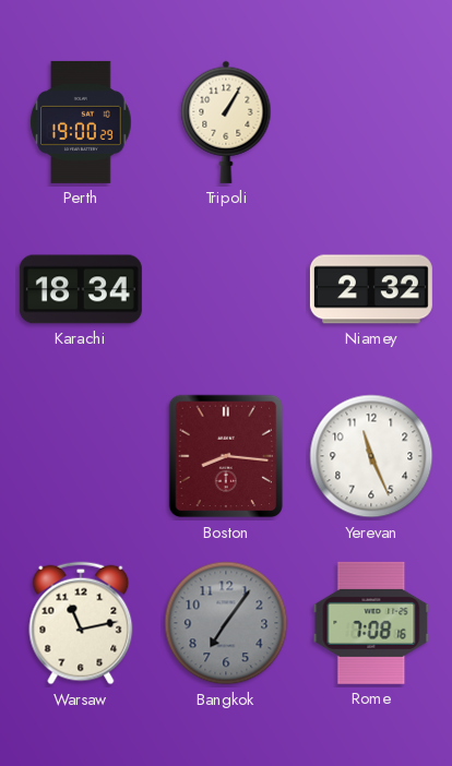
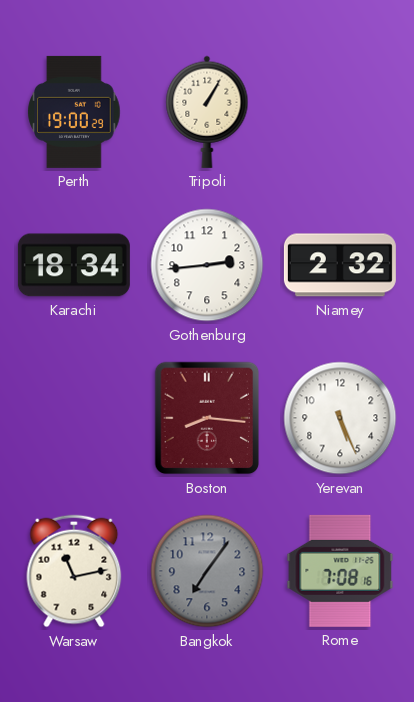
Gothenburg: none -> 2:44 (207, 265)
Yerevan: 11:26 -> 5:26 (340, 418)
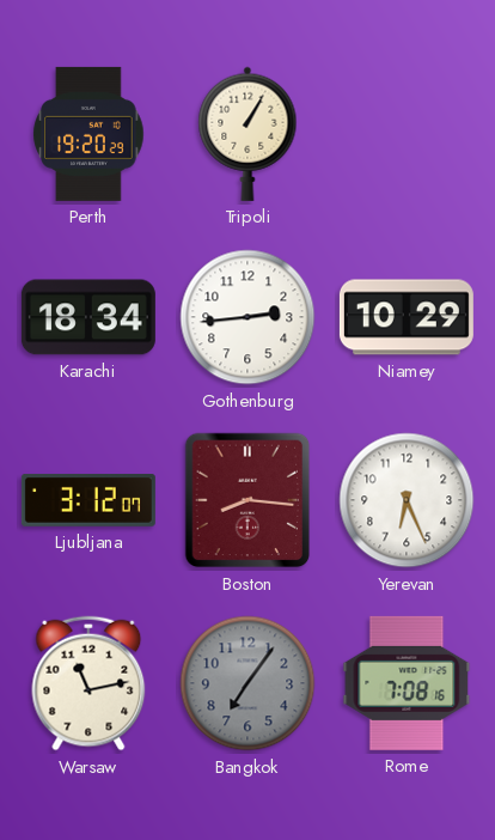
Perth: 19:00 -> 19:20 (88, 134)
Niamey: 2:32 -> 10:29 (407, 317)
Ljubljana: none -> 3:12 (88, 501)
Yerevan: 5:26 -> 6:26 (407, 500)
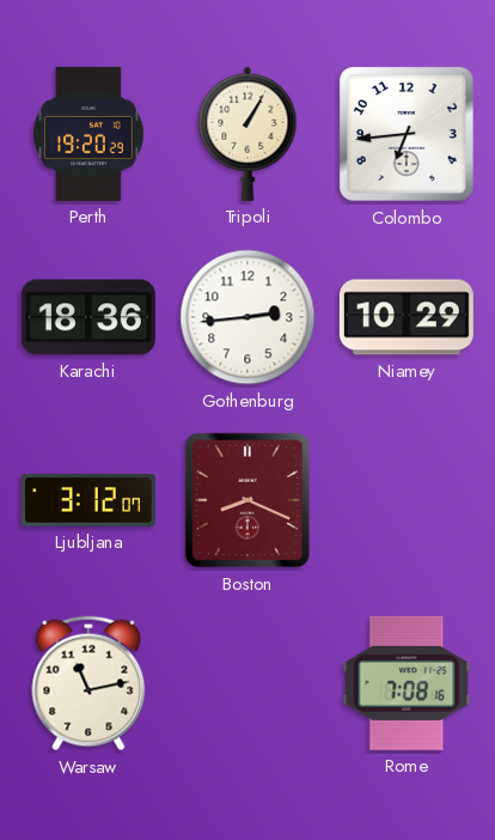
Colombo: none -> 6:44 (408, 135)
Karachi: 18:34 -> 18:36 (88, 317)
Boston: 8:16 -> 8:19 (247, 500)
Yerevan: 6:26 -> none (407, 500)
Bangkok: 7:06 -> none (247, 683)
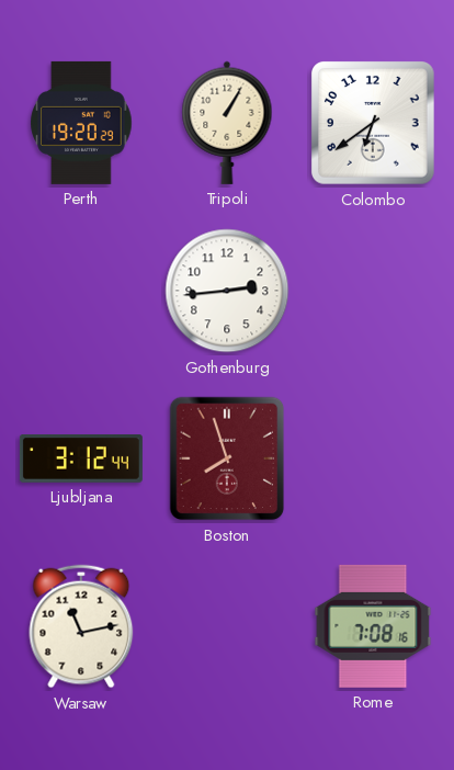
Colombo: 6:44 -> 6:39 (374, 124)
Karachi: 18:36 -> none (88, 317)
Niamey: 10:29 -> none (407, 317)
Ljubljana: 3:12:07 -> 3:12:44 (81, 460)
Boston: 8:19 -> 7:57 (227, 458)
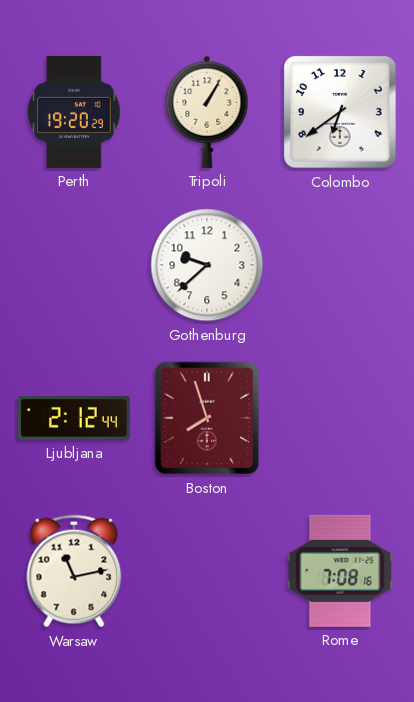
Gothenburg: 2:44 -> 9:38 (207, 265)
Ljubljana: 3:12 -> 2:12 (74, 419)
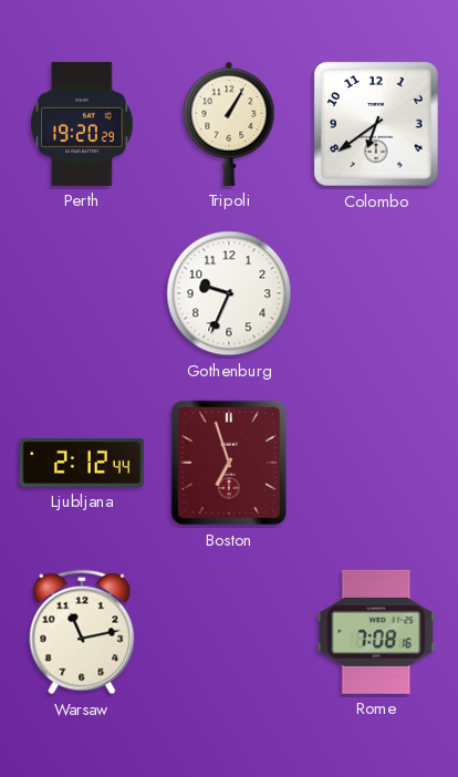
Gothenburg: 9:38 -> 9:34 (229, 293)
Boston: 7:57 -> 6:57 (229, 463)
